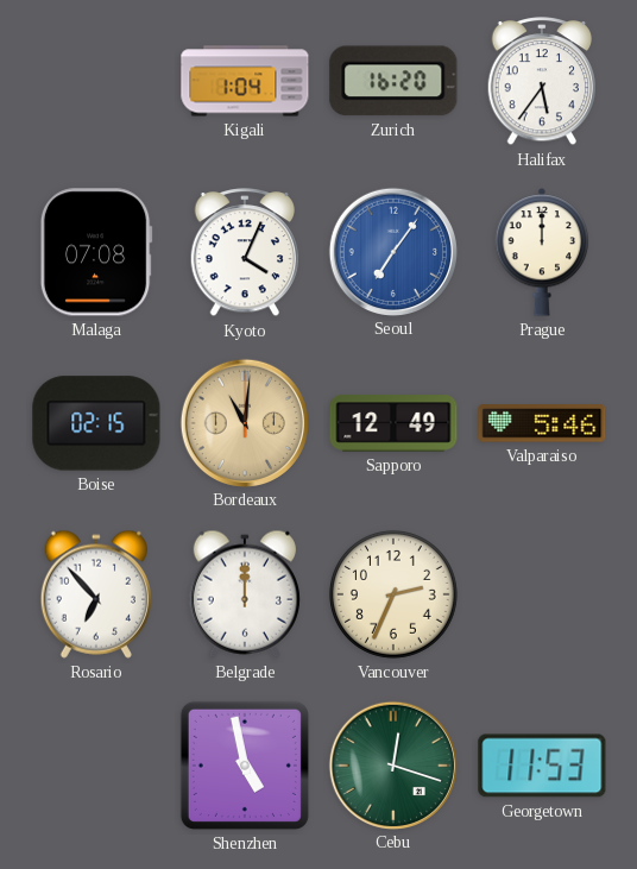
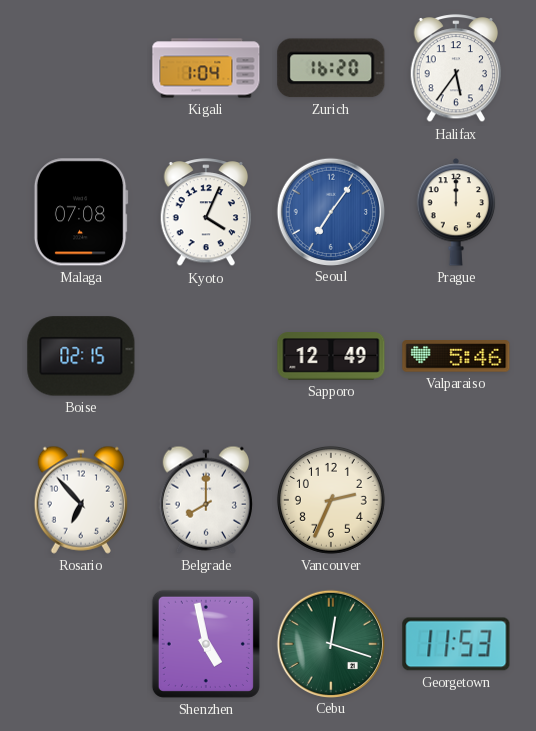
Bordeaux: 11:01 -> none (244, 422)
Belgrade: 12:00 -> 8:00 (206, 500)
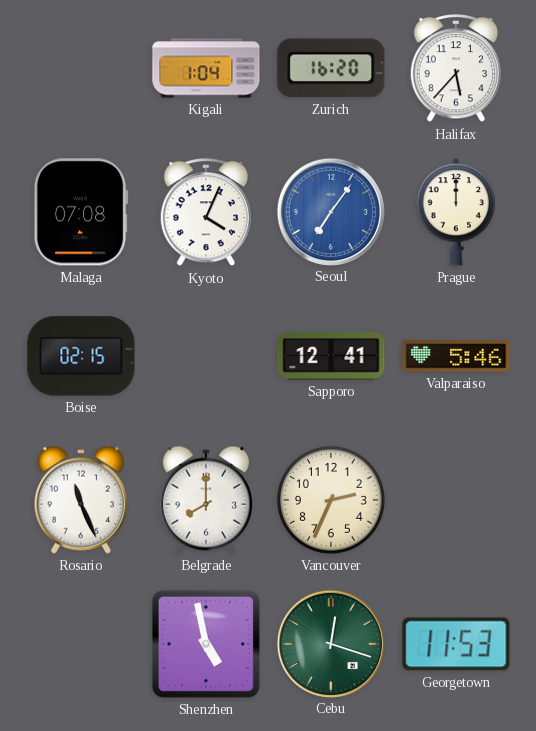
Halifax: 5:36 -> 5:37 (456, 69)
Sapporo: 12:49 -> 12:41 (331, 356)
Rosario: 6:53 -> 11:26 (81, 500)
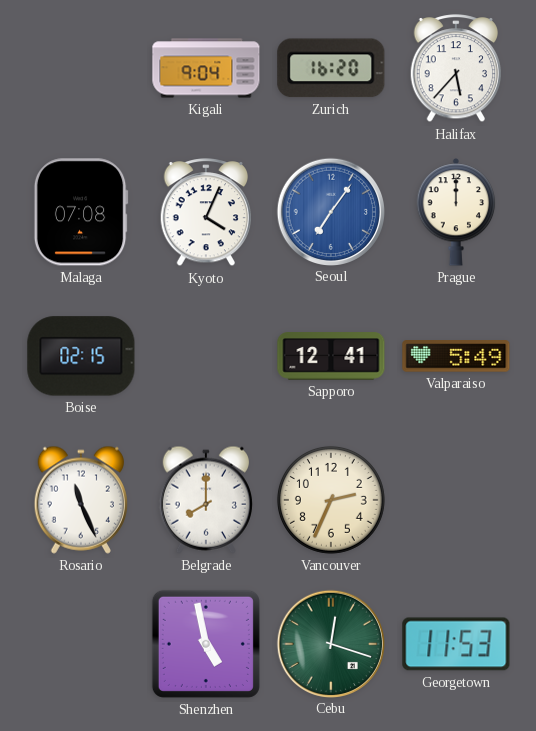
Kigali: 1:04 -> 9:04 (206, 68)
Valparaiso: 5:46 -> 5:49 (456, 356)
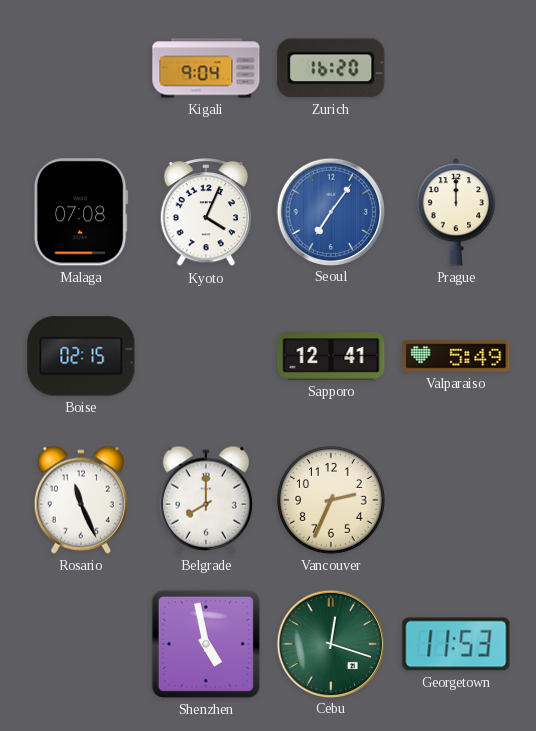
Halifax: 5:37 -> none (456, 69)
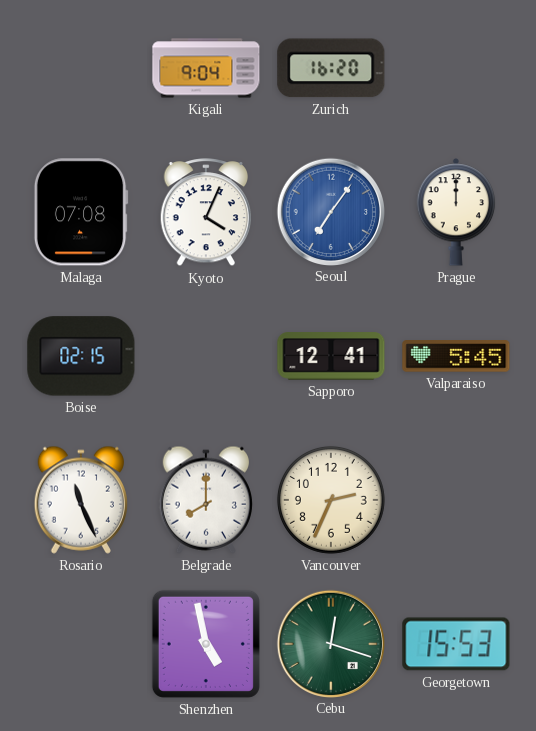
Valparaiso: 5:49 -> 5:45 (456, 356)
Georgetown: 11:53 -> 15:53 (456, 644)
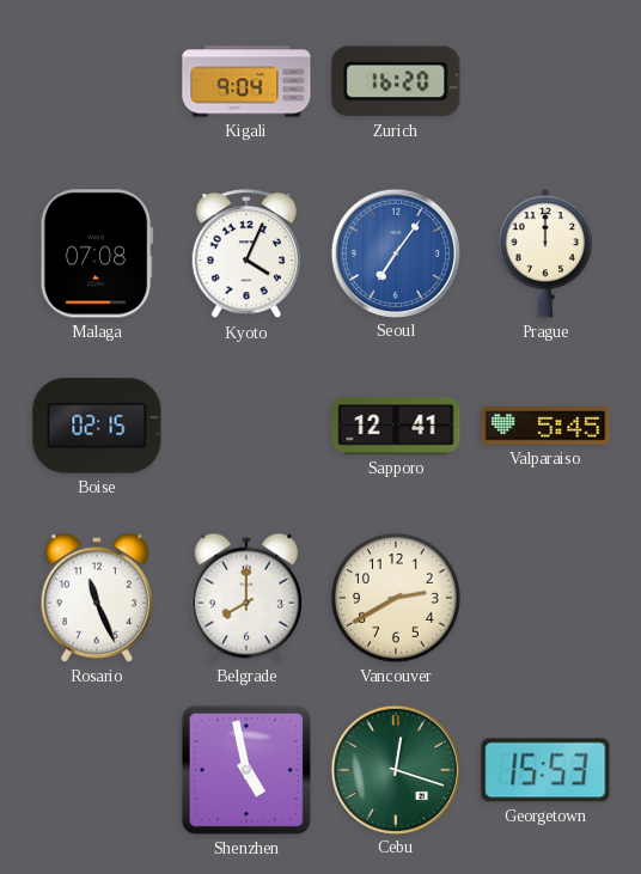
Vancouver: 2:34 -> 2:40 (396, 598)
